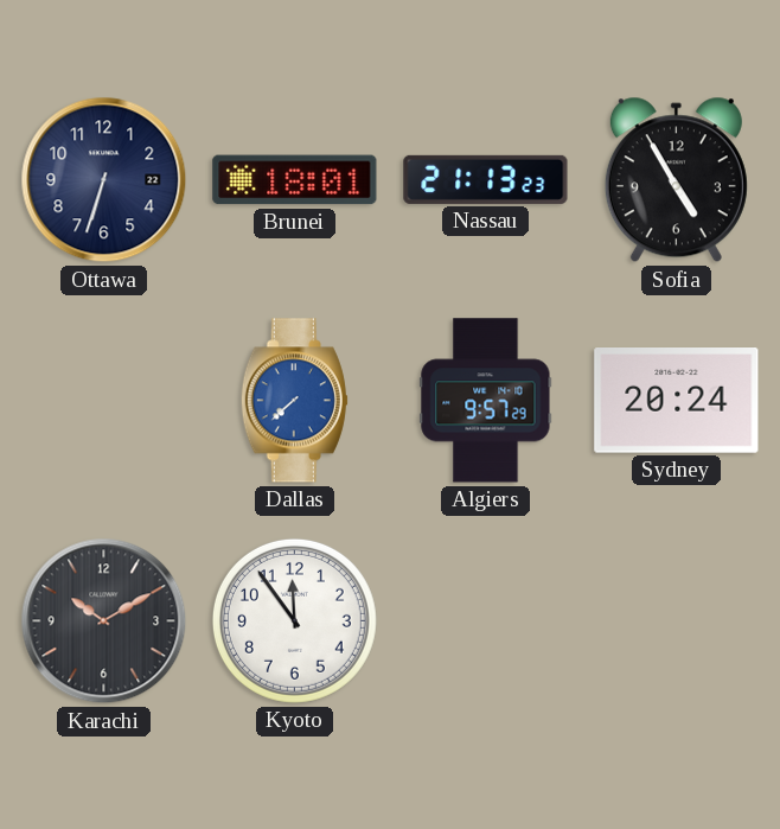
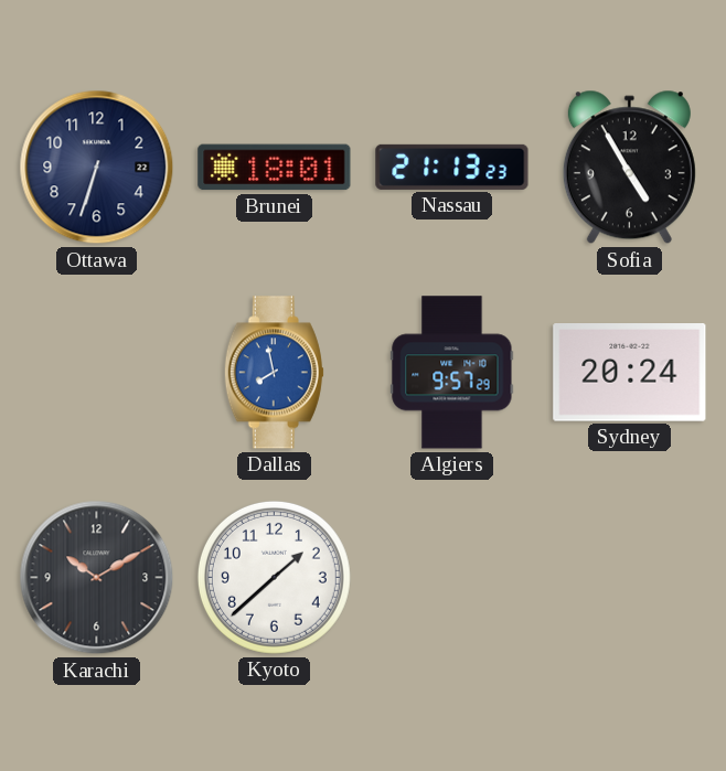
Dallas: 7:38 -> 7:58 (274, 373)
Kyoto: 11:54 -> 1:38 (274, 577)
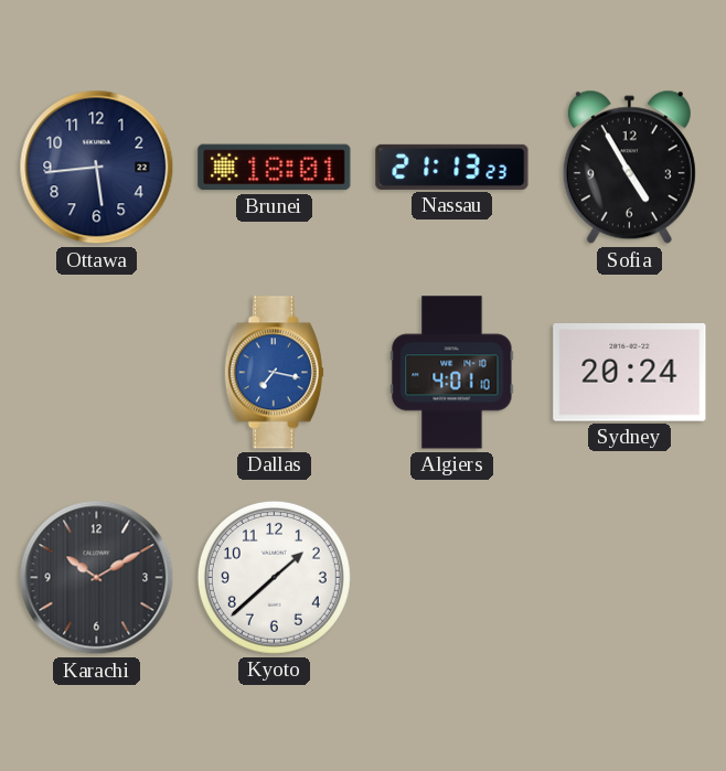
Ottawa: 6:33 -> 5:44 (97, 168)
Dallas: 7:58 -> 7:17 (274, 373)
Algiers: 9:57 -> 4:01 (452, 373)
